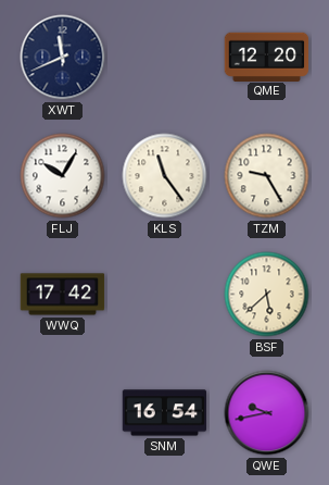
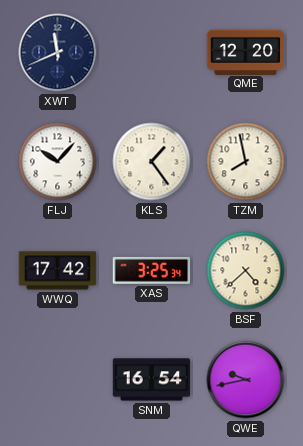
FLJ: 10:05 -> 10:07 (58, 162)
KLS: 11:24 -> 1:24 (152, 162)
TZM: 9:25 -> 7:58 (246, 162)
XAS: none -> 3:25 (152, 270)
BSF: 5:38 -> 4:38 (246, 271)
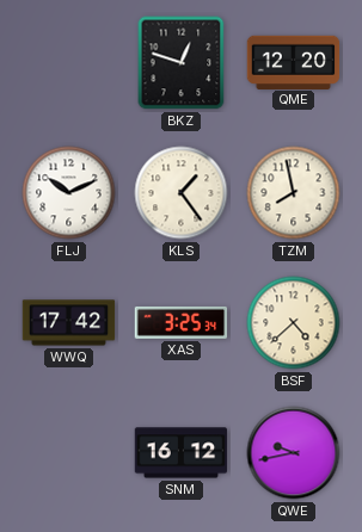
XWT: 11:41 -> none (58, 53)
BKZ: none -> 12:48 (182, 63)
FLJ: 10:07 -> 10:11 (69, 193)
SNM: 16:54 -> 16:12 (182, 453)
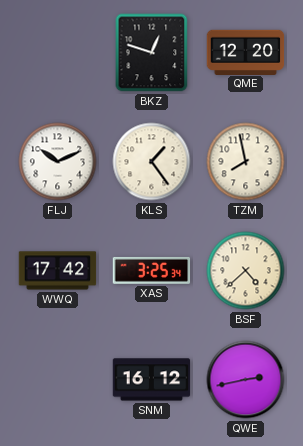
QWE: 9:43 -> 2:43 (246, 380)
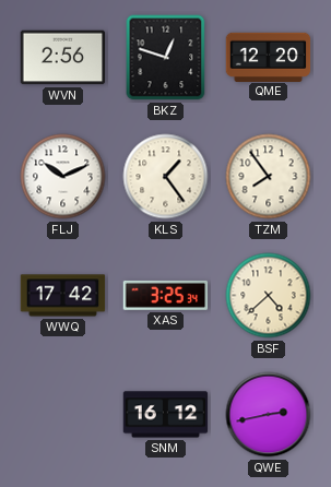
WVN: none -> 2:56 (63, 58)
TZM: 7:58 -> 7:54 (269, 177)
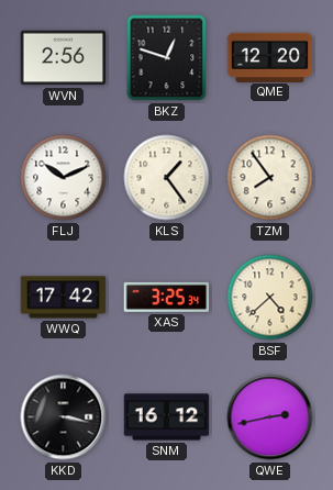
KKD: none -> 3:17 (64, 417)
